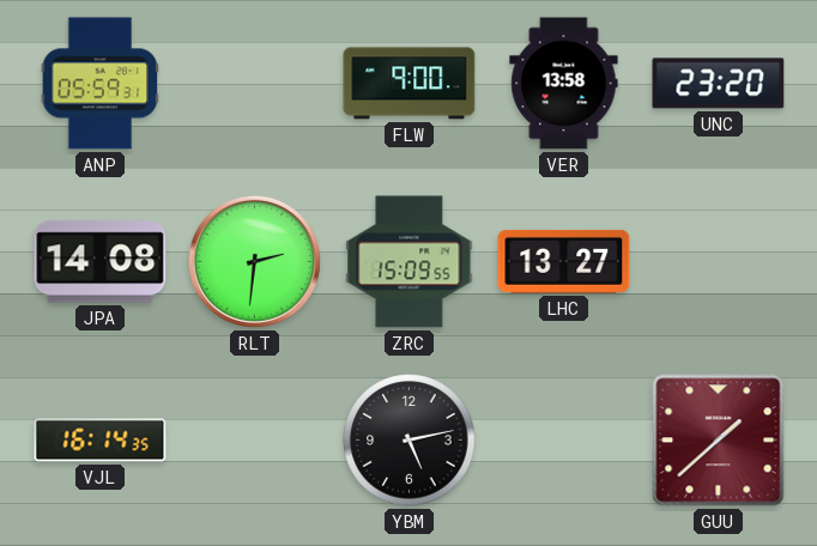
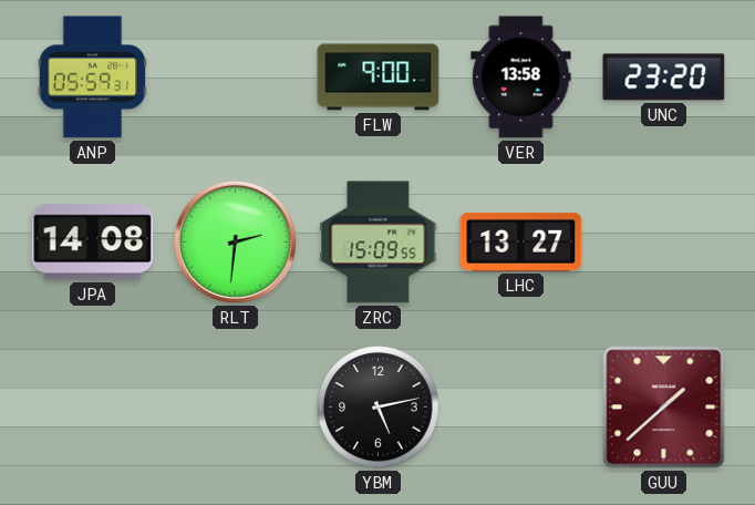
VJL: 16:14 -> none (101, 441)
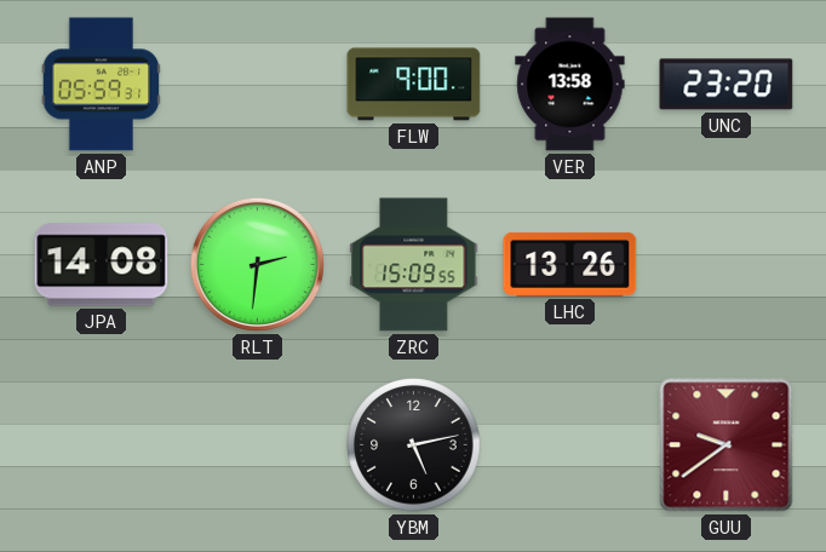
LHC: 13:27 -> 13:26 (570, 264)
GUU: 1:38 -> 9:39 (727, 445)
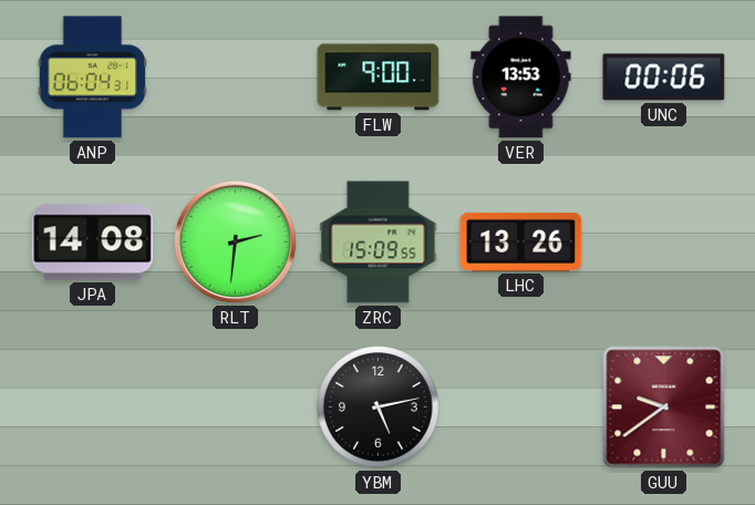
ANP: 05:59 -> 06:04 (93, 78)
VER: 13:58 -> 13:53 (521, 78)
UNC: 23:20 -> 00:06 (664, 78)
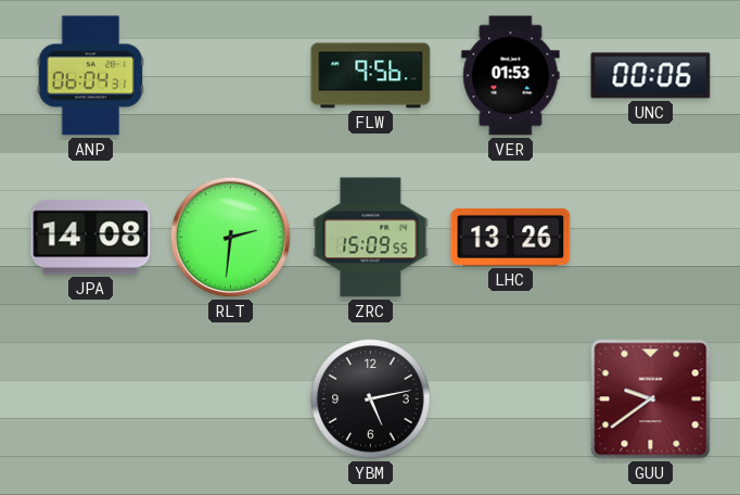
FLW: 9:00 -> 9:56 (371, 76)
VER: 13:53 -> 01:53 (511, 76)
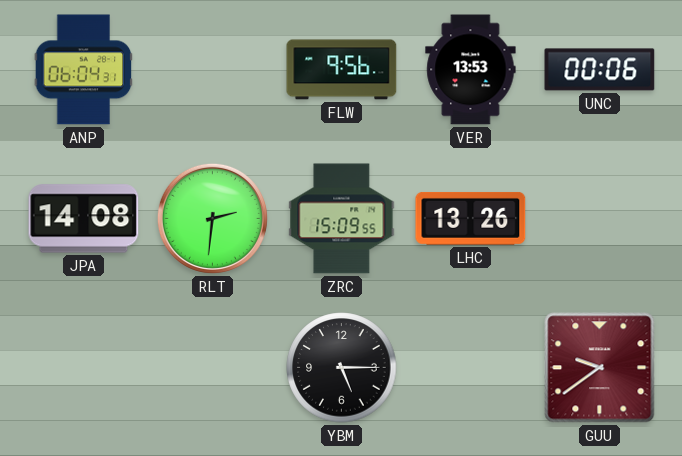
VER: 01:53 -> 13:53 (471, 70)
YBM: 5:13 -> 5:15 (342, 368)
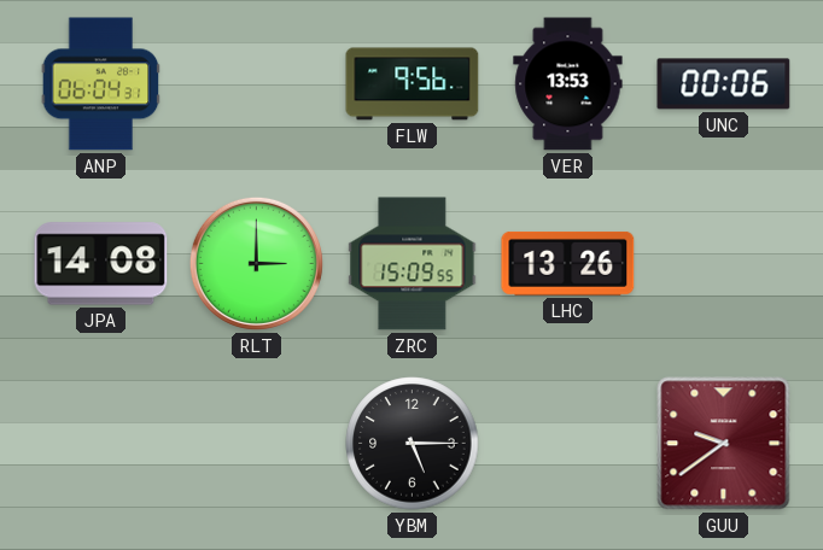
RLT: 2:31 -> 3:00 (256, 263)
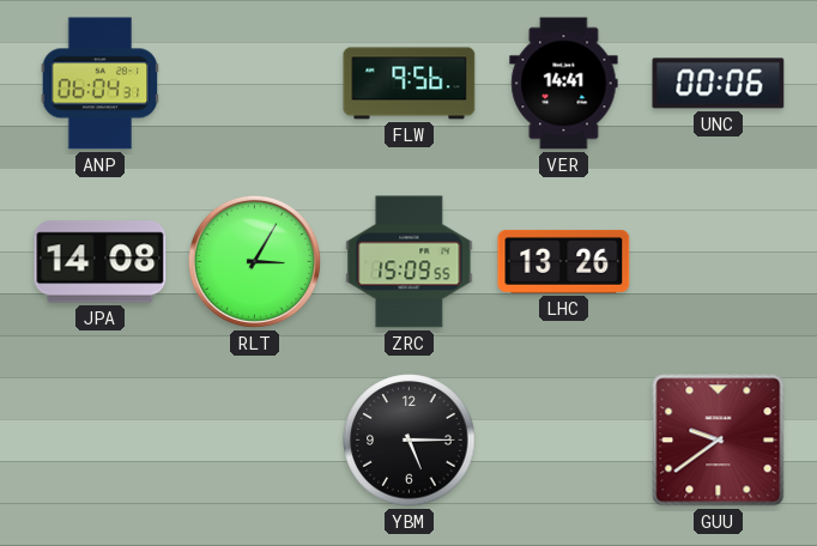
VER: 13:53 -> 14:41 (564, 84)
RLT: 3:00 -> 3:05 (254, 261)
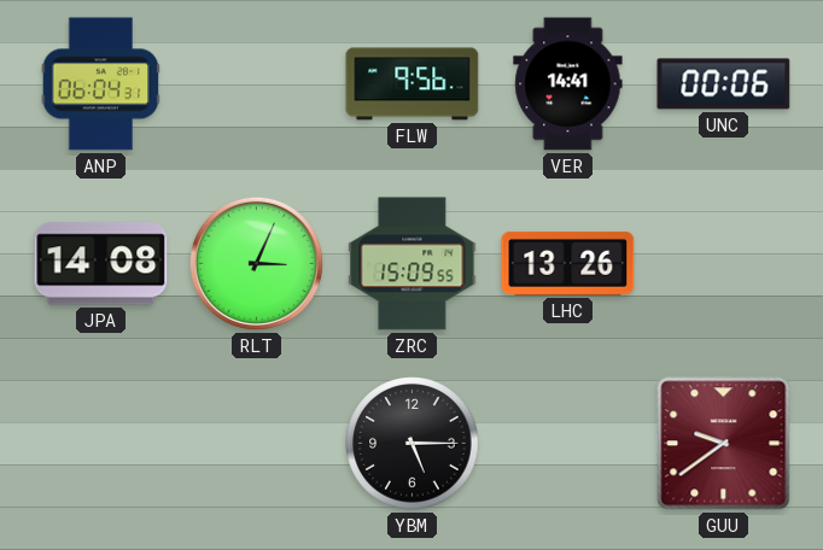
RLT: 3:05 -> 3:04 (256, 263)
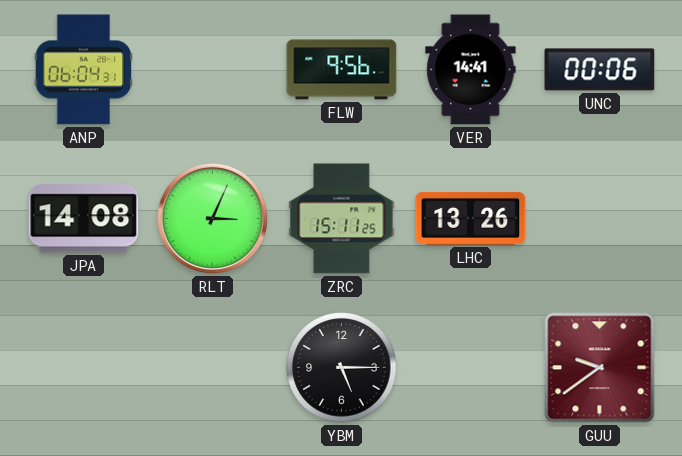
ZRC: 15:09 -> 15:11 (342, 219)
